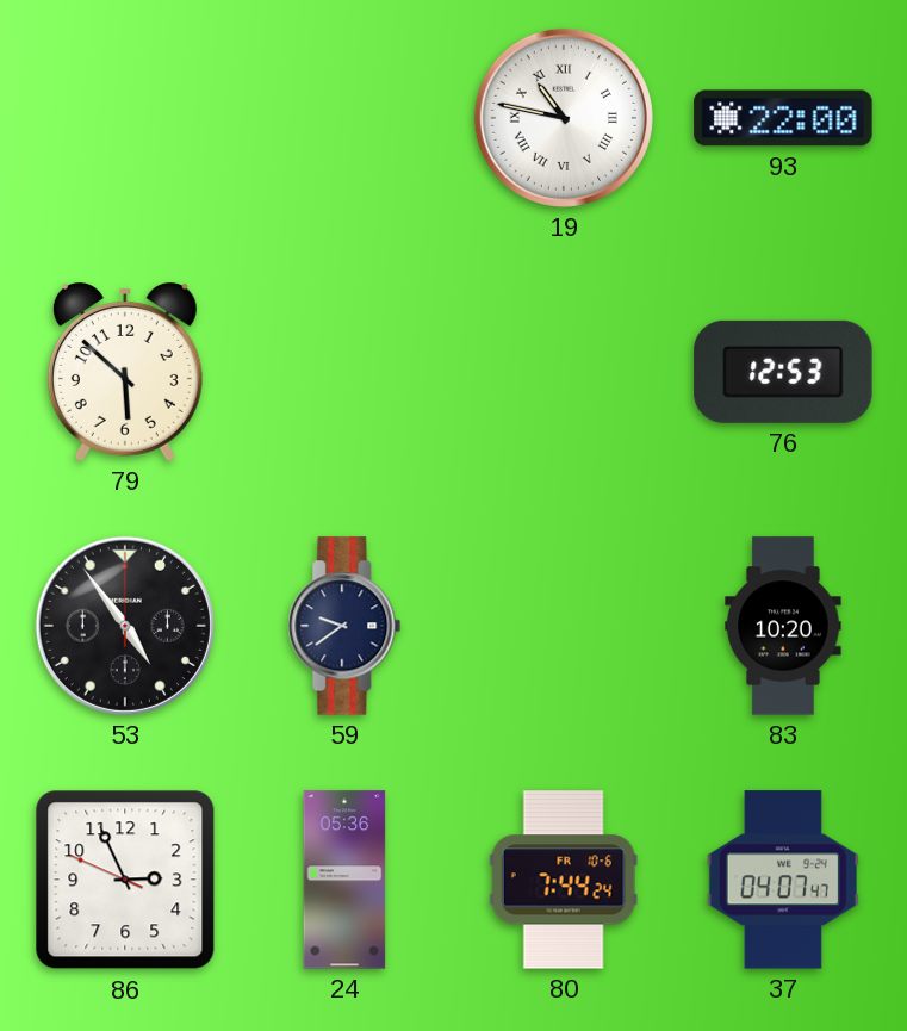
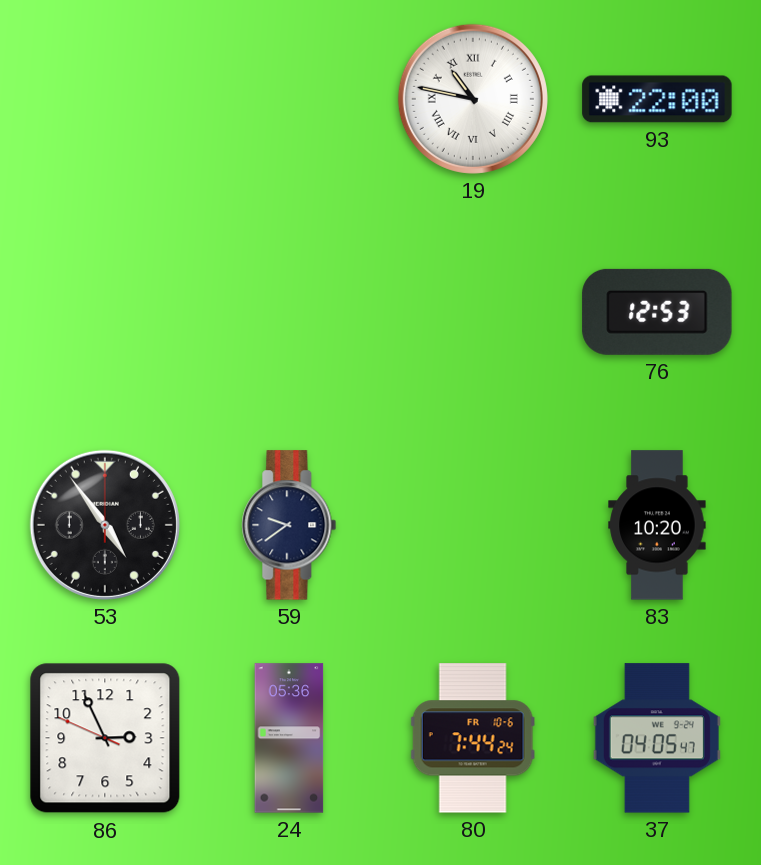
79: 5:52 -> none (125, 373)
37: 04:07 -> 04:05 (657, 738)
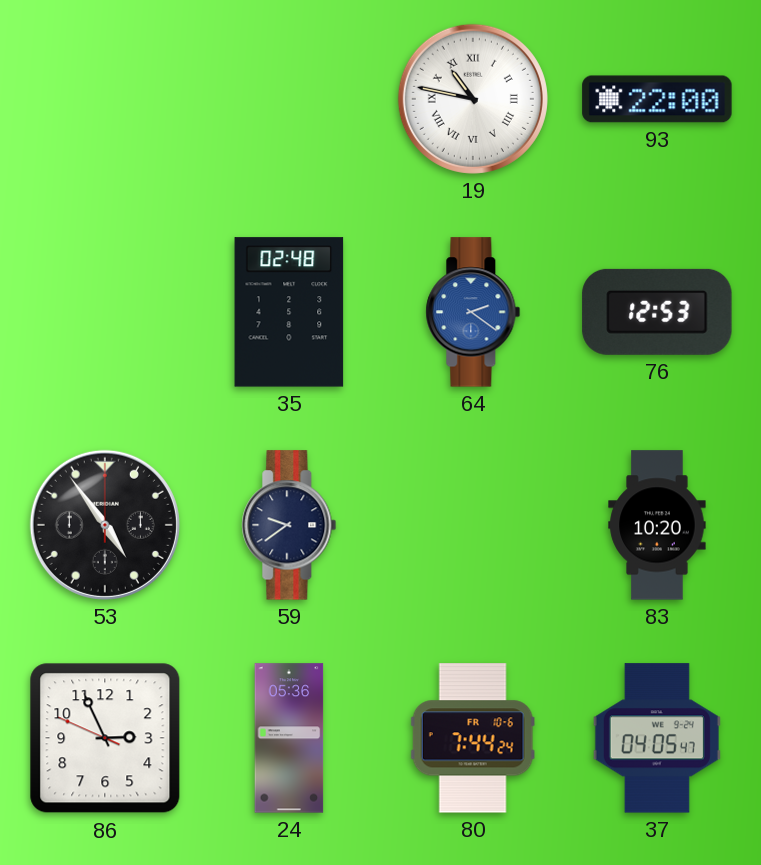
35: none -> 02:48 (289, 312)
64: none -> 2:21 (473, 312)
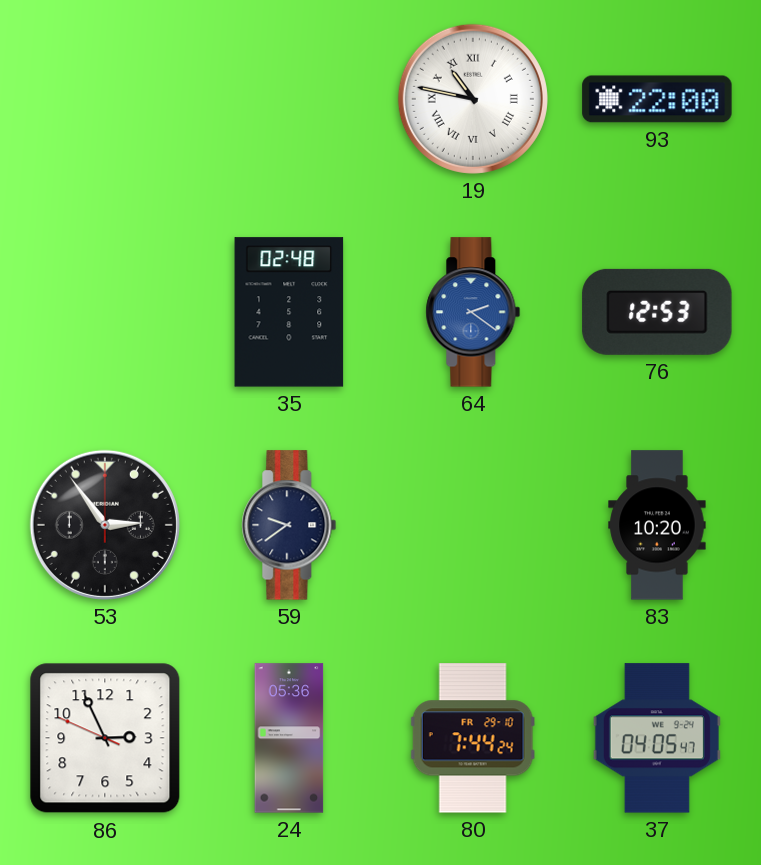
53: 4:54 -> 2:54 (105, 525)
80 date: FR 10-6 -> FR 29-10 (473, 738)
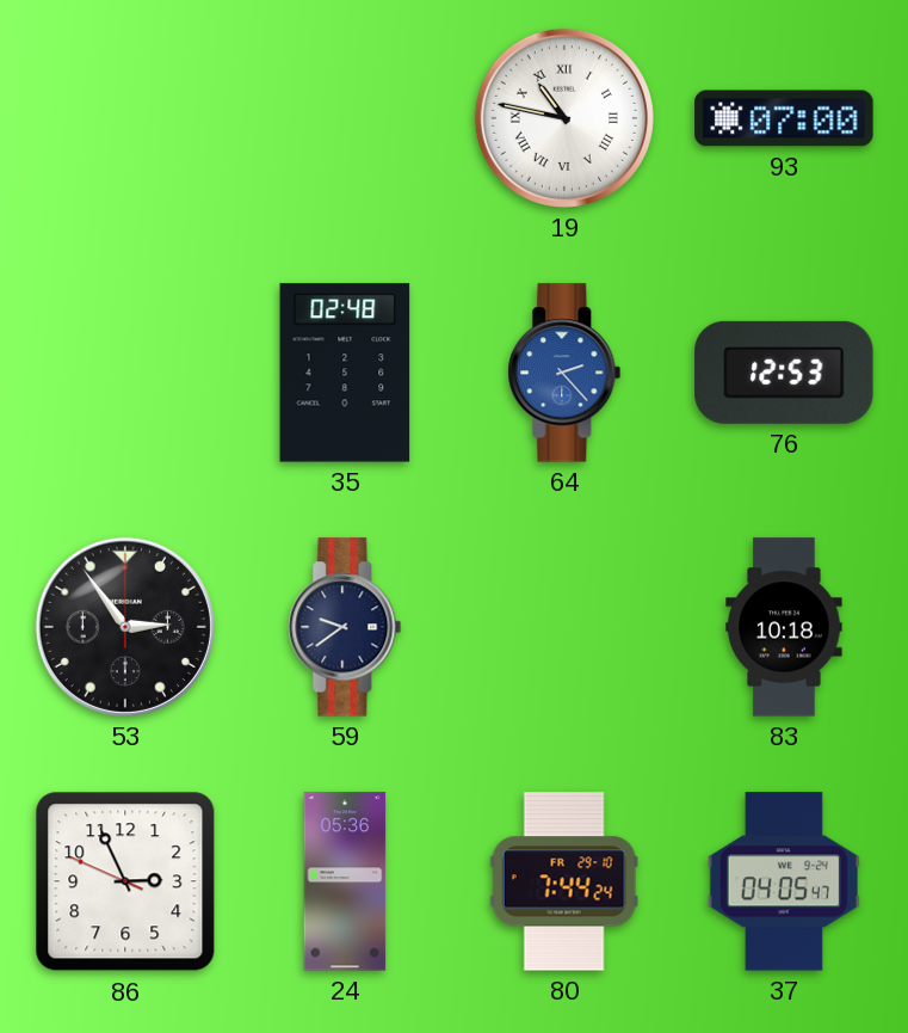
93: 22:00 -> 07:00 (784, 118)
64: 2:21 -> 2:23 (564, 373)
83: 10:20 -> 10:18 (784, 627)
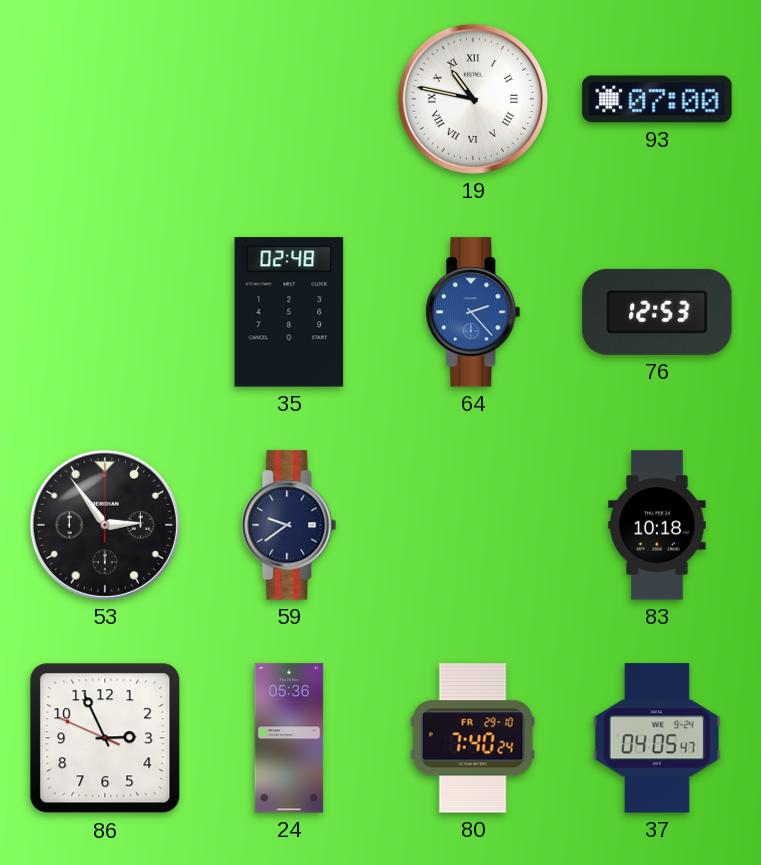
80: 7:44 -> 7:40 (473, 738)
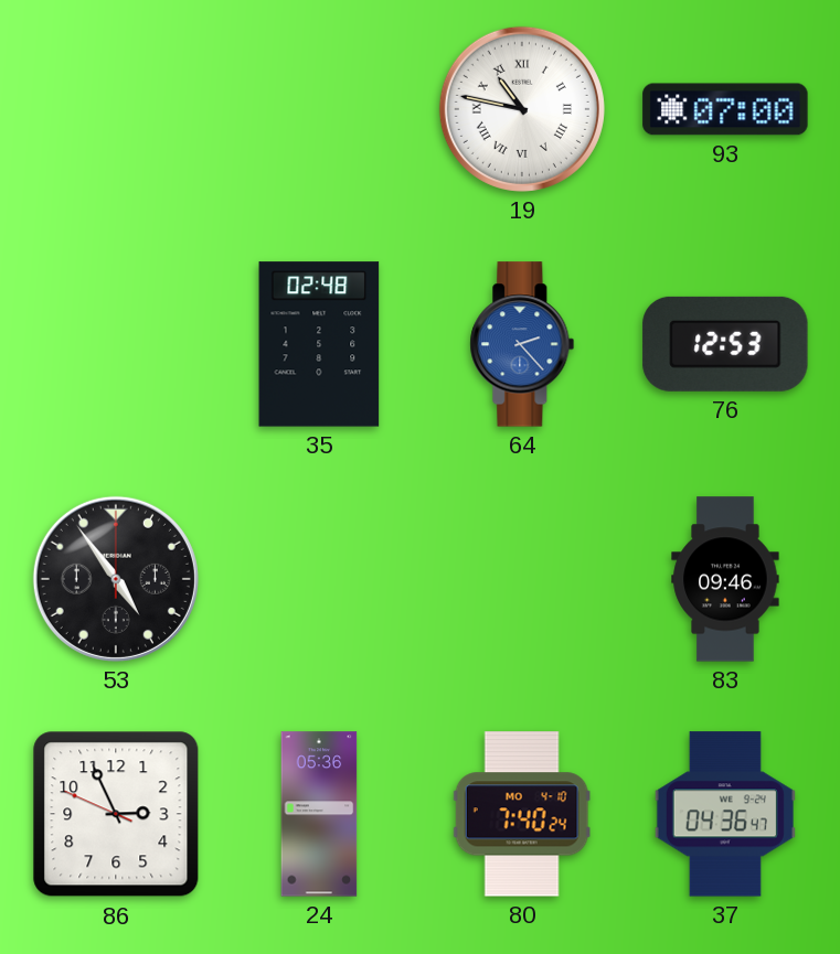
53: 2:54 -> 4:54 (116, 579)
59: 9:39 -> none (289, 525)
83: 10:18 -> 09:46 (725, 579)
80 date: FR 29-10 -> MO 4-10 (522, 814)
37: 04:05 -> 04:36 (725, 814)
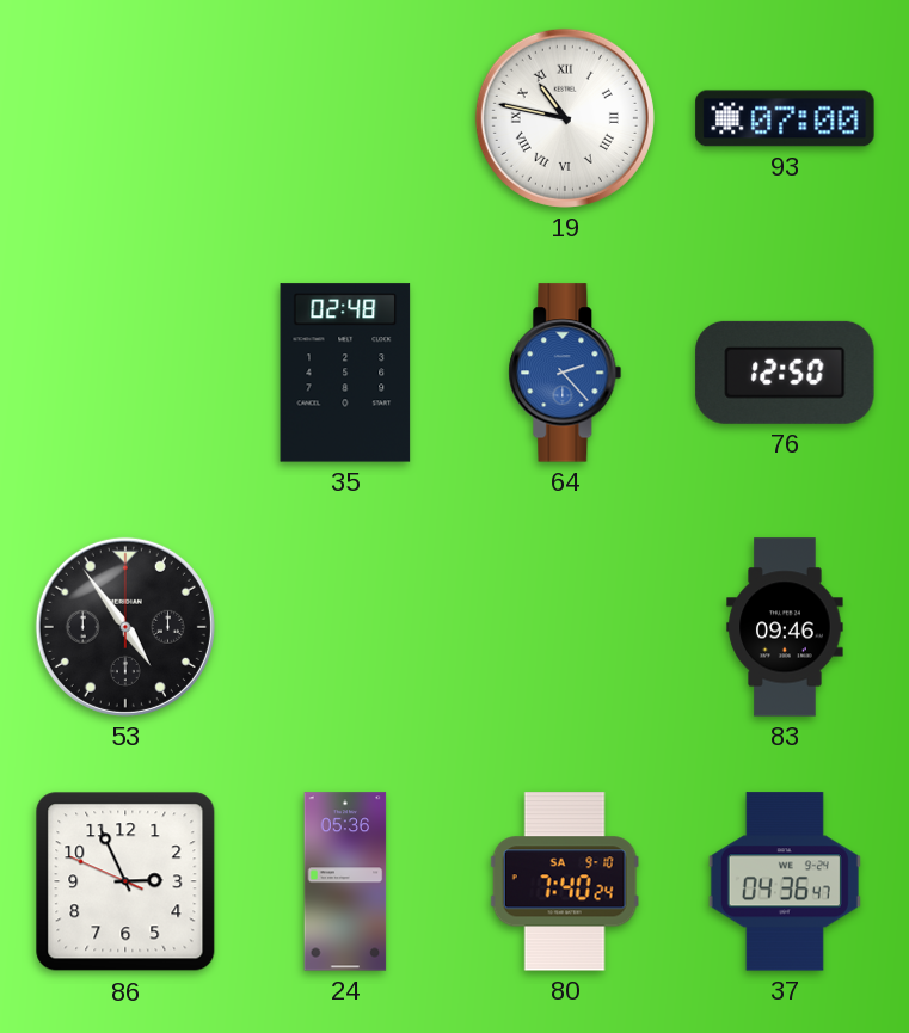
76: 12:53 -> 12:50 (785, 373)
80 date: MO 4-10 -> SA 9-10 (565, 881)
